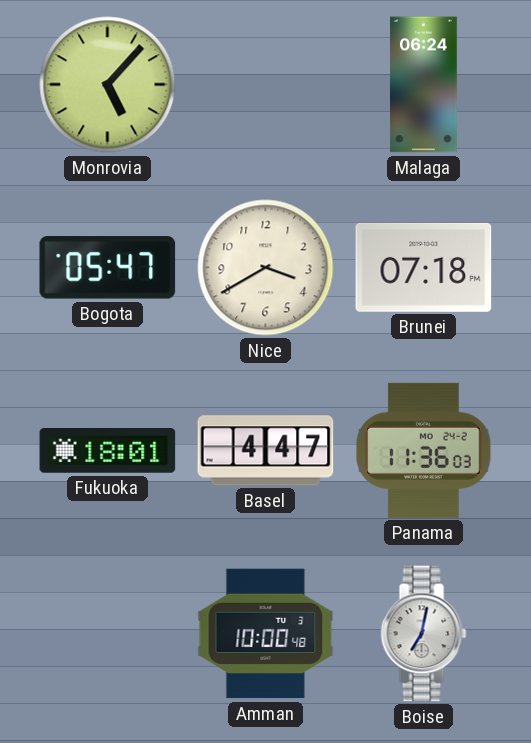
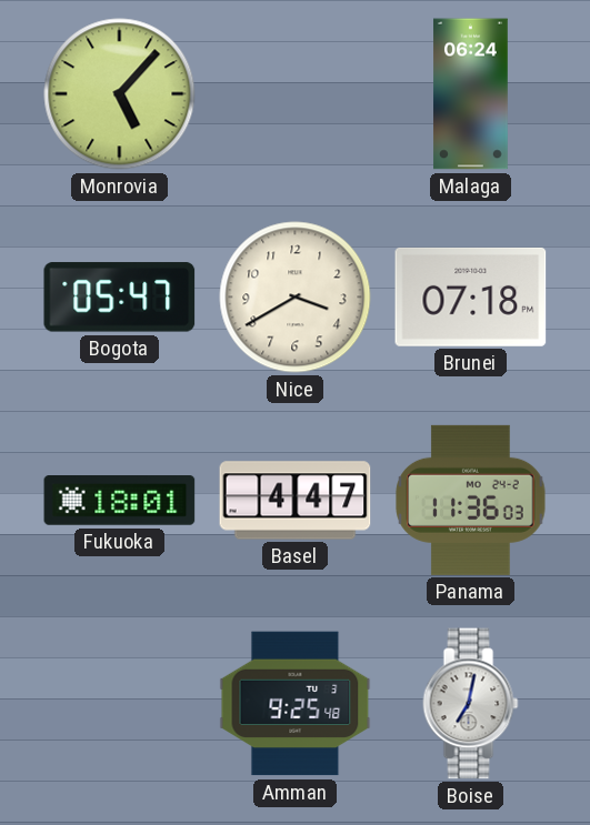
Amman: 10:00 -> 9:25 (296, 704)
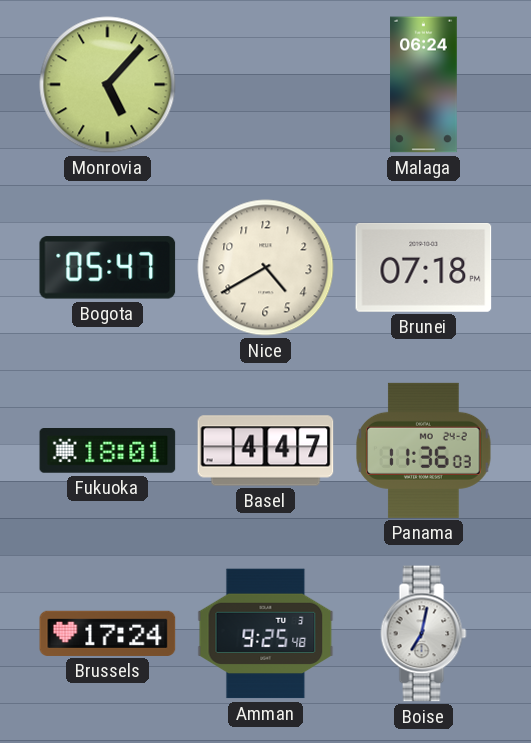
Nice: 3:40 -> 4:40 (266, 268)
Brussels: none -> 17:24 (108, 633)
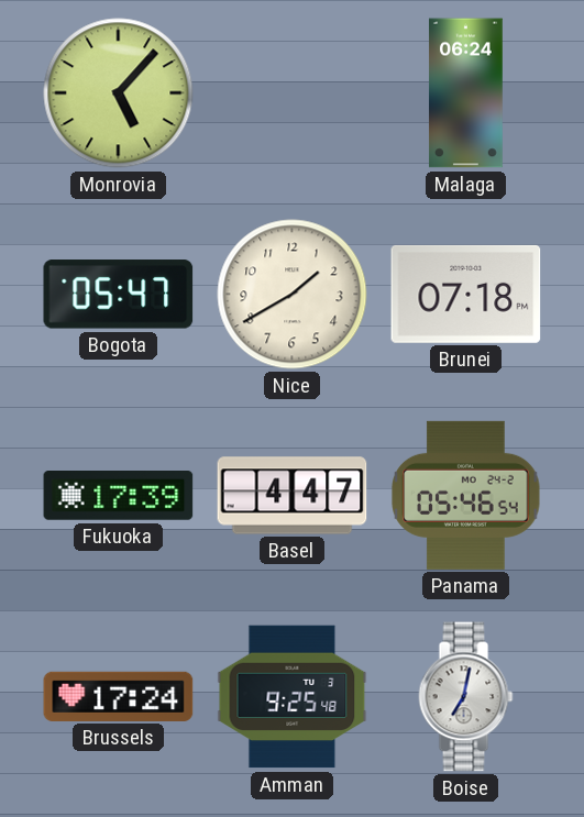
Nice: 4:40 -> 1:40 (293, 295)
Fukuoka: 18:01 -> 17:39 (119, 496)
Panama: 11:36 -> 05:46 (466, 495)
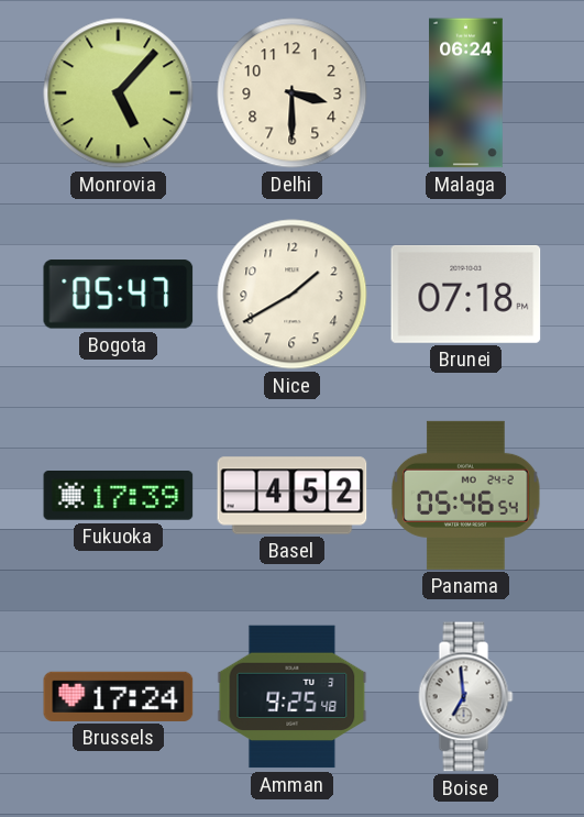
Delhi: none -> 3:30 (293, 93)
Basel: 4:47 -> 4:52 (293, 496)
Boise: 7:02 -> 6:59 (466, 697)
